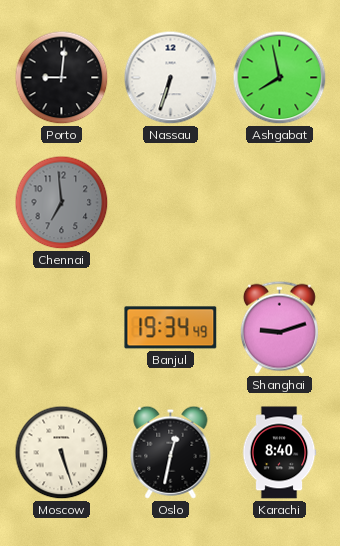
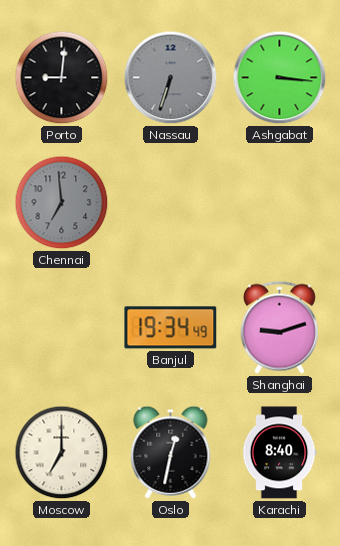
Nassau dial: white -> grey (171, 78)
Ashgabat: 7:58 -> 3:16 (280, 78)
Moscow: 5:27 -> 7:00 (62, 453)
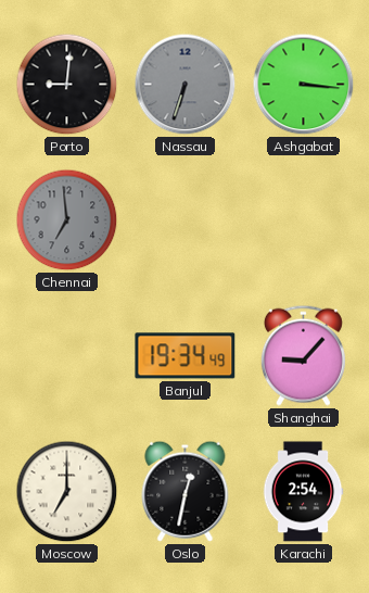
Shanghai: 9:12 -> 9:07 (303, 355)
Karachi: 8:40 -> 2:54 (303, 492)
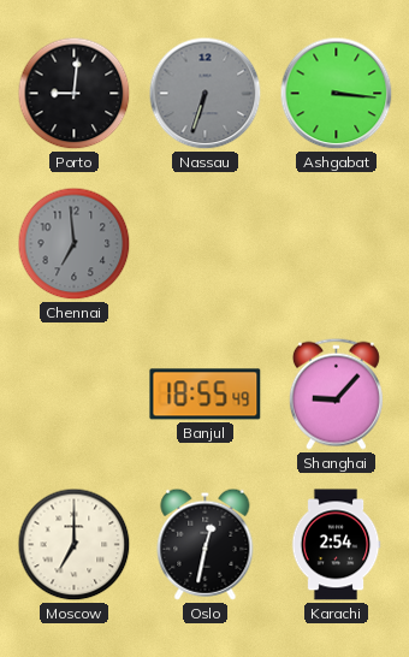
Banjul: 19:34 -> 18:55 (206, 395)
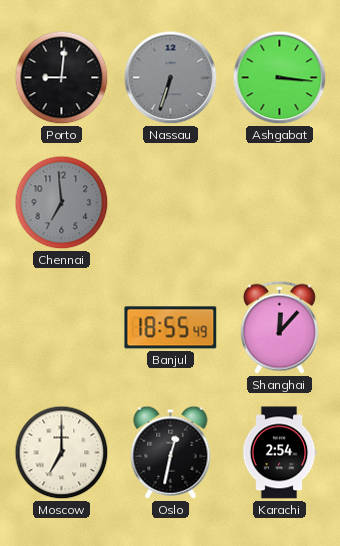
Shanghai: 9:07 -> 12:07 (279, 327)
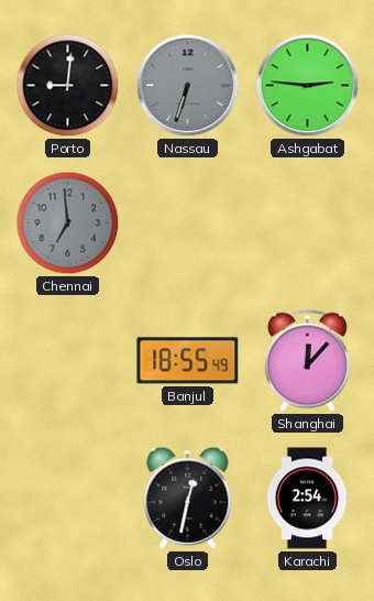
Ashgabat: 3:16 -> 2:46 (308, 86)
Moscow: 7:00 -> none (62, 453)
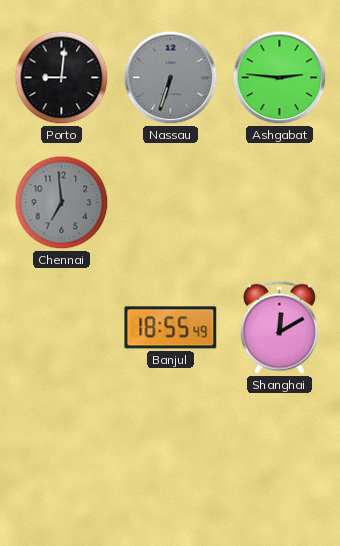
Shanghai: 12:07 -> 12:10 (279, 327)
Oslo: 12:32 -> none (188, 498)
Karachi: 2:54 -> none (307, 499)
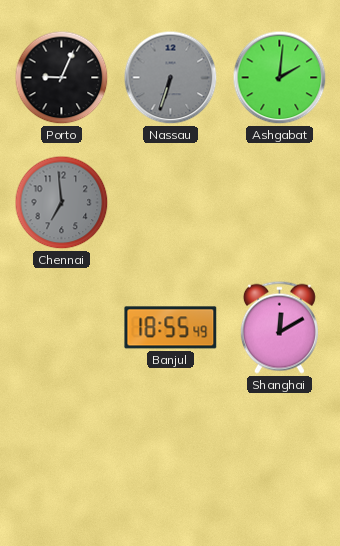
Porto: 9:01 -> 9:04 (62, 78)
Ashgabat: 2:46 -> 2:01 (280, 78)
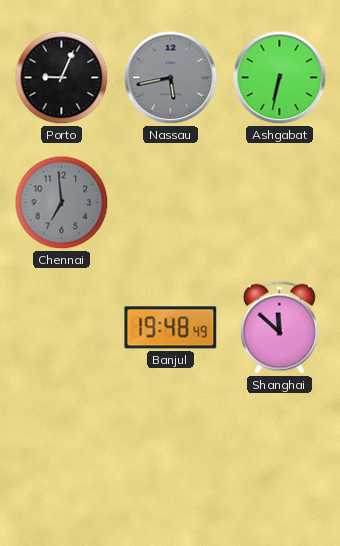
Nassau: 6:33 -> 5:43 (171, 78)
Ashgabat: 2:01 -> 6:32 (280, 78)
Banjul: 18:55 -> 19:48 (171, 328)
Shanghai: 12:10 -> 11:52 (279, 327)
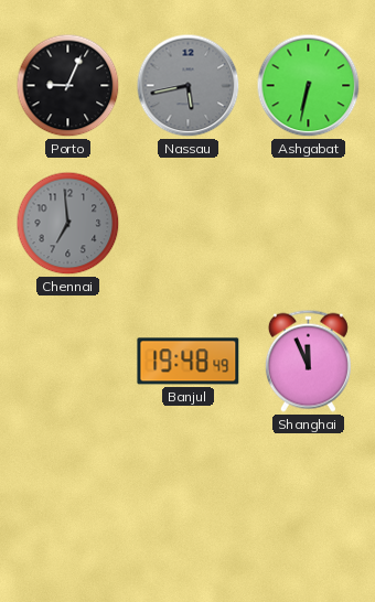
Shanghai: 11:52 -> 11:56 (308, 361)
